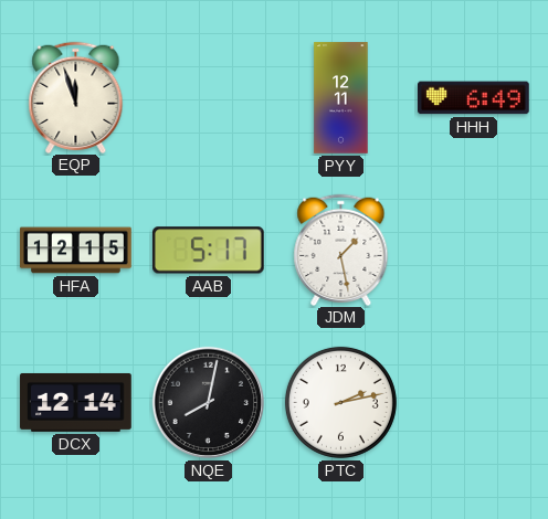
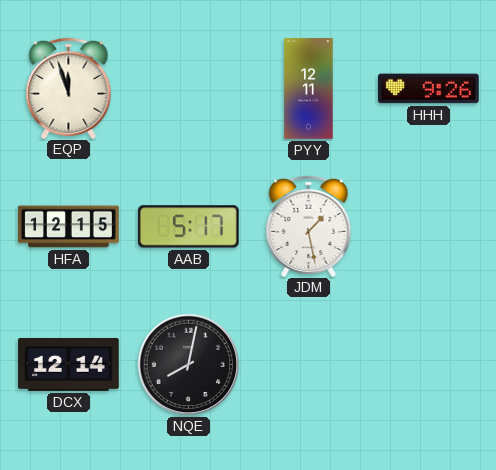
HHH: 6:49 -> 9:26 (429, 89)
PTC: 2:13 -> none (340, 402)
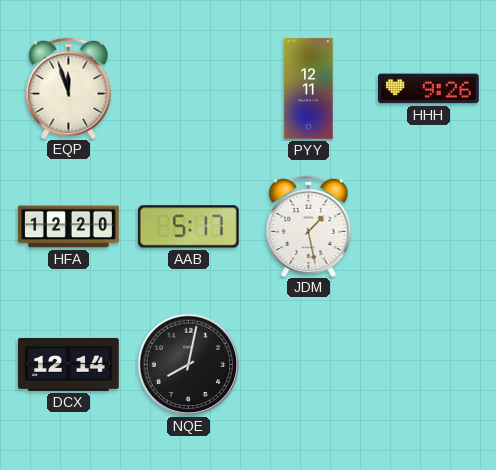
HFA: 12:15 -> 12:20 (69, 227)
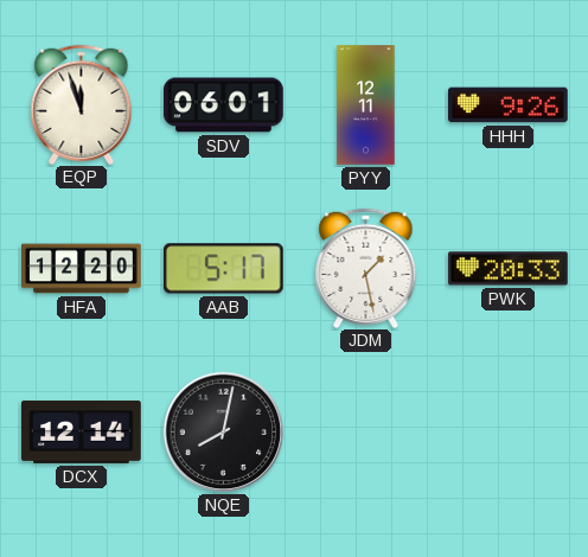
SDV: none -> 06:01 (224, 105)
PWK: none -> 20:33 (509, 269)
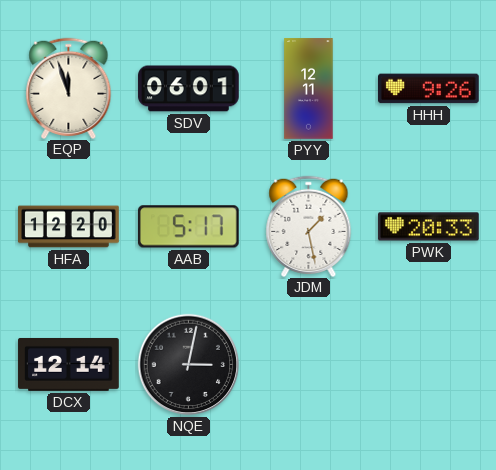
NQE: 8:02 -> 3:02 (189, 365)
